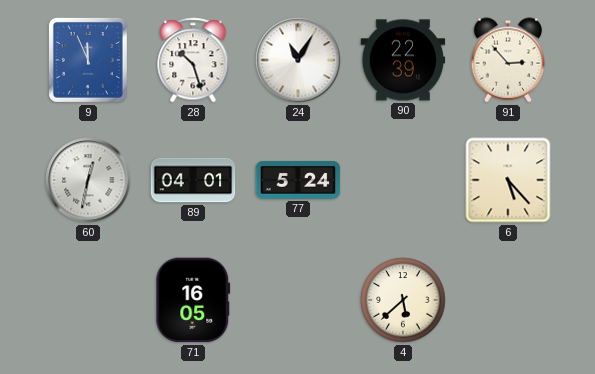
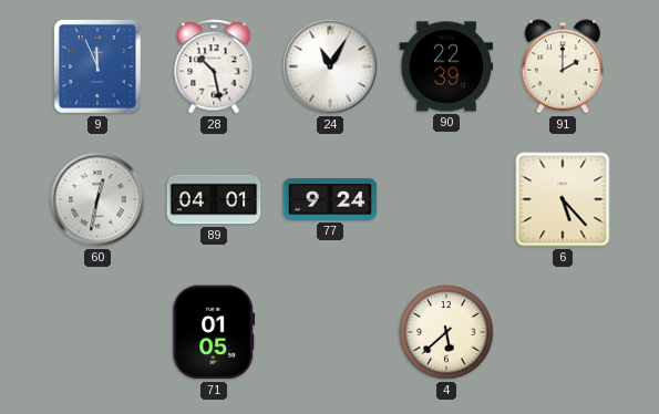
28: 10:27 -> 10:28 (214, 66)
91: 2:53 -> 2:00 (563, 66)
77: 5:24 -> 9:24 (330, 199)
71: 16:05 -> 01:05 (214, 332)
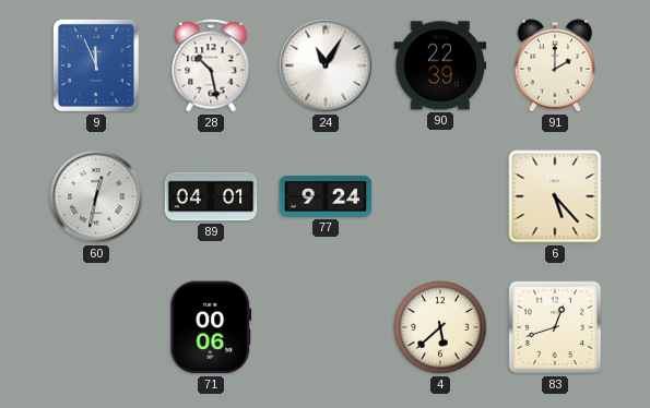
71: 01:05 -> 00:06 (211, 327)
83: none -> 12:42 (555, 327)
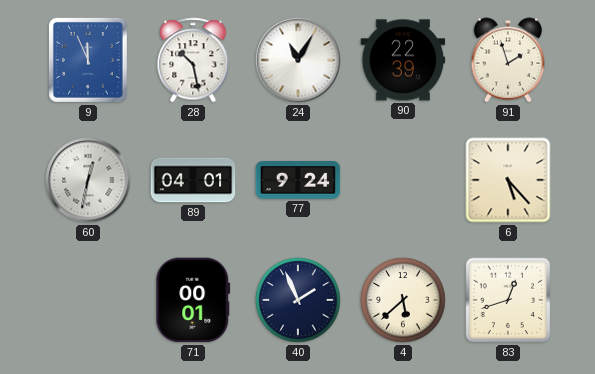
91: 2:00 -> 1:57 (508, 60)
71: 00:06 -> 00:01 (193, 300)
40: none -> 1:56 (298, 300)
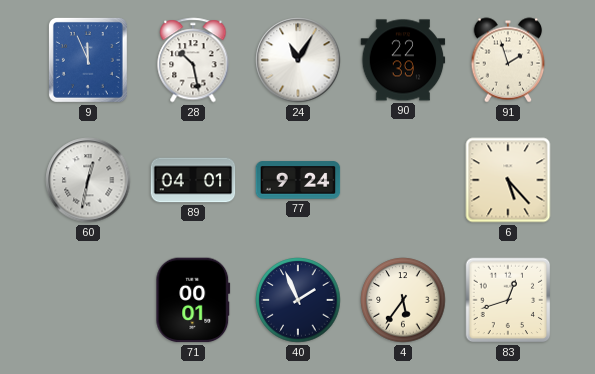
4: 5:38 -> 5:36 (403, 300)
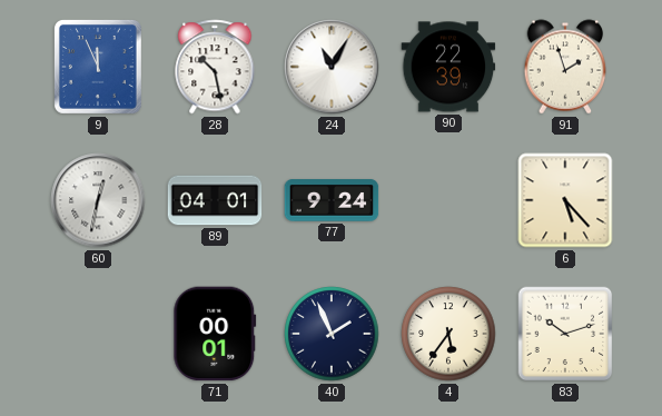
83: 12:42 -> 10:12 (565, 334)
